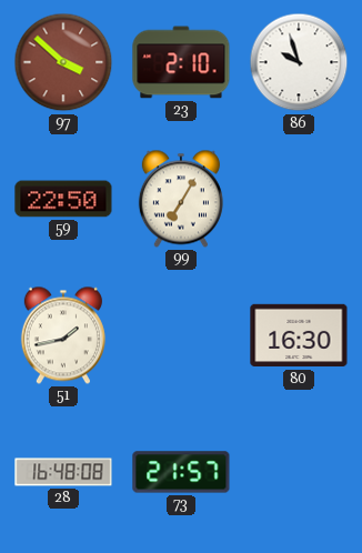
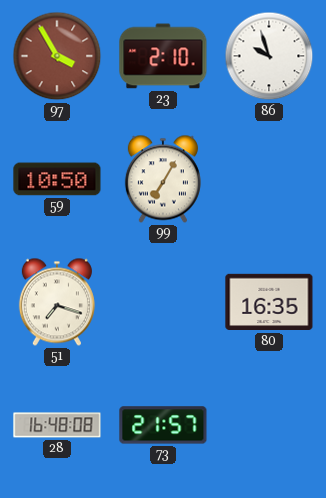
97: 3:52 -> 3:55 (57, 56)
59: 22:50 -> 10:50 (57, 179)
51: 1:43 -> 7:18 (57, 302)
80: 16:30 -> 16:35 (269, 302)
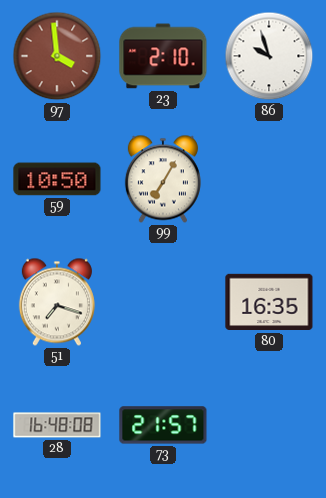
97: 3:55 -> 3:59 (57, 56)
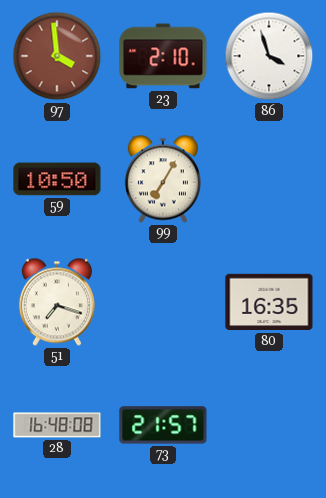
86: 9:57 -> 3:57 (269, 56)
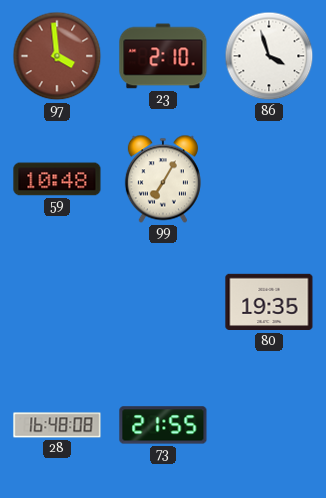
59: 10:50 -> 10:48 (57, 179)
51: 7:18 -> none (57, 302)
80: 16:35 -> 19:35 (269, 302)
73: 21:57 -> 21:55 (163, 425)
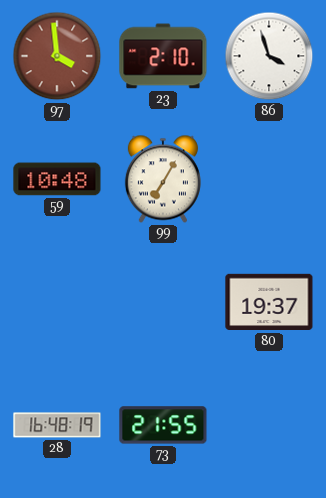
80: 19:35 -> 19:37 (269, 302)
28: 16:48:08 -> 16:48:19 (57, 425)
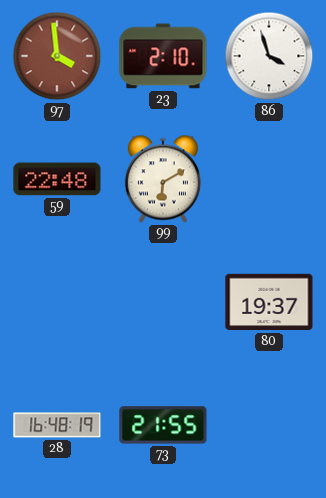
59: 10:48 -> 22:48 (57, 179)
99: 7:05 -> 6:10 (163, 179)
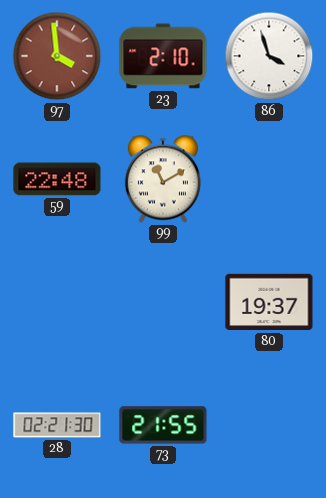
99: 6:10 -> 11:10 (163, 179)
28: 16:48 -> 02:21 (57, 425)
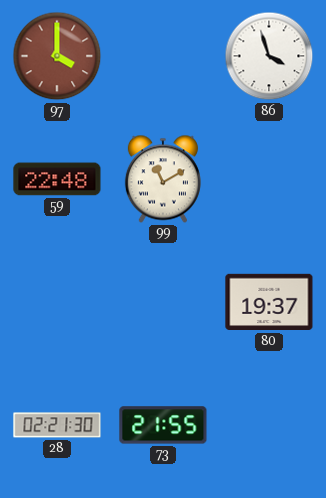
97: 3:59 -> 4:00 (57, 56)
23: 2:10 -> none (163, 56)
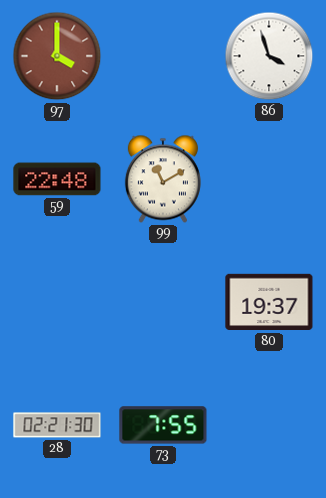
73: 21:55 -> 7:55 (163, 425)
